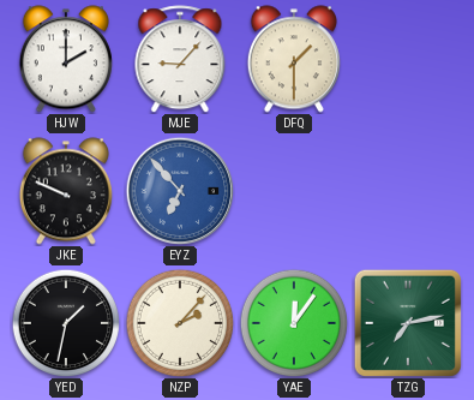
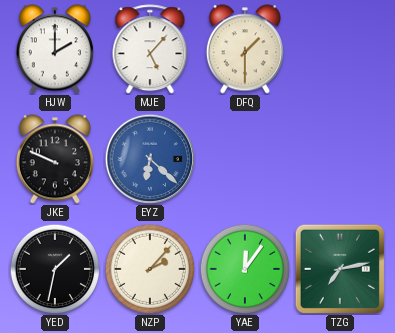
MJE: 9:07 -> 5:07 (150, 49)
EYZ: 6:53 -> 6:22 (150, 159)
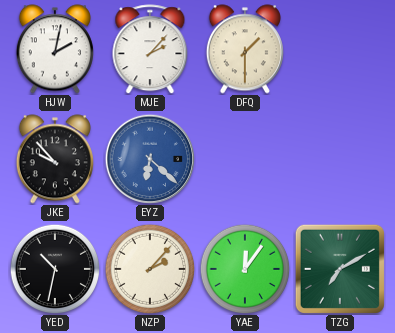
HJW: 2:00 -> 2:02 (55, 49)
MJE: 5:07 -> 2:07 (150, 49)
JKE: 9:49 -> 9:53 (55, 159)
YED: 1:32 -> 10:32 (55, 269)
TZG: 7:13 -> 7:10 (340, 269)
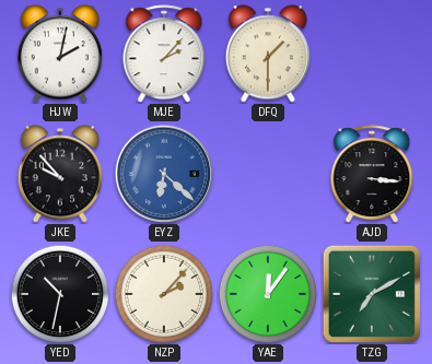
AJD: none -> 3:16 (372, 174)
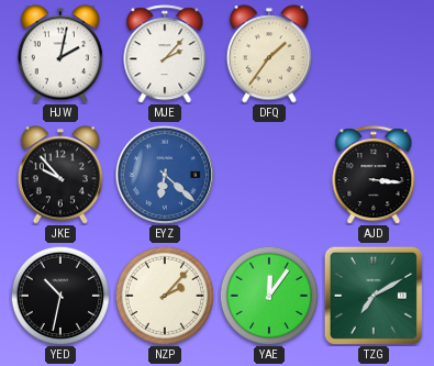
DFQ: 1:30 -> 1:36 (269, 54)
